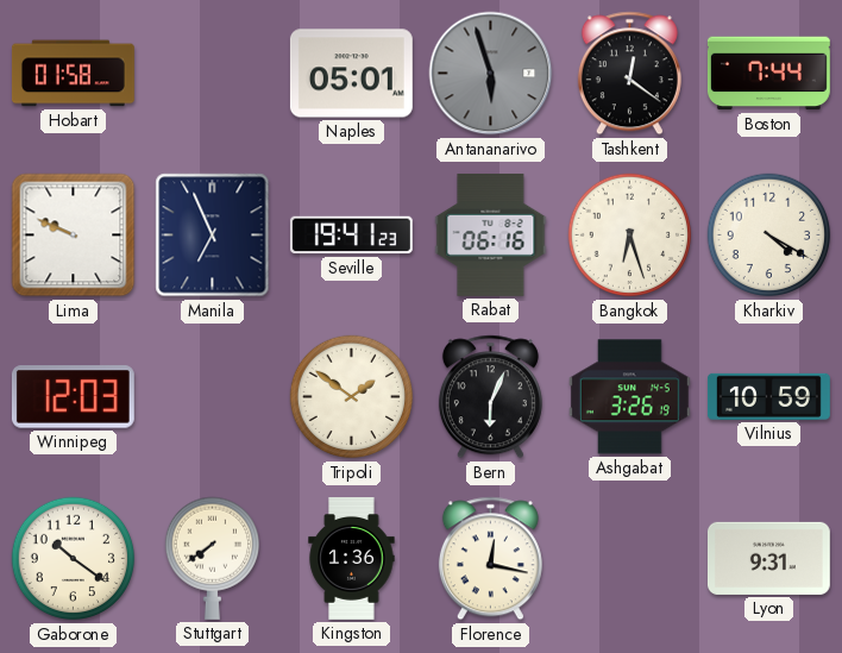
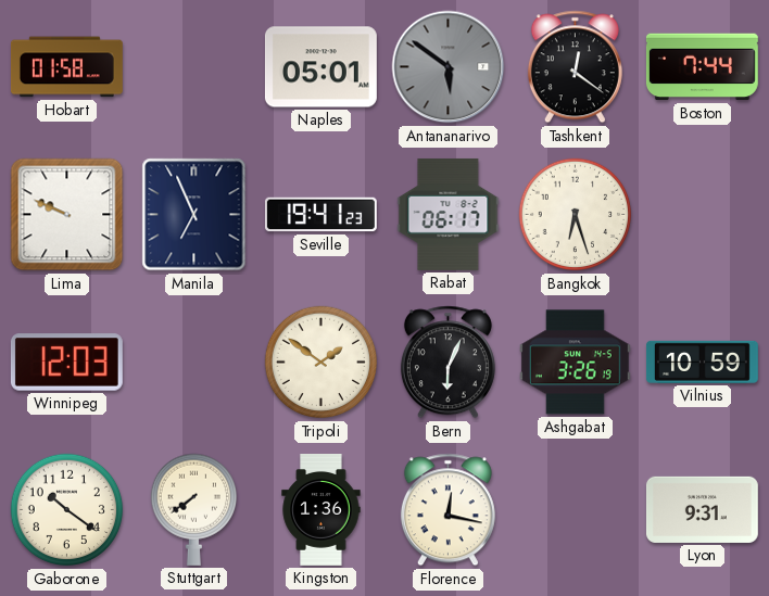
Antananarivo: 5:57 -> 5:51 (449, 67)
Rabat: 06:16 -> 06:17 (449, 214)
Kharkiv: 4:20 -> none (769, 236)
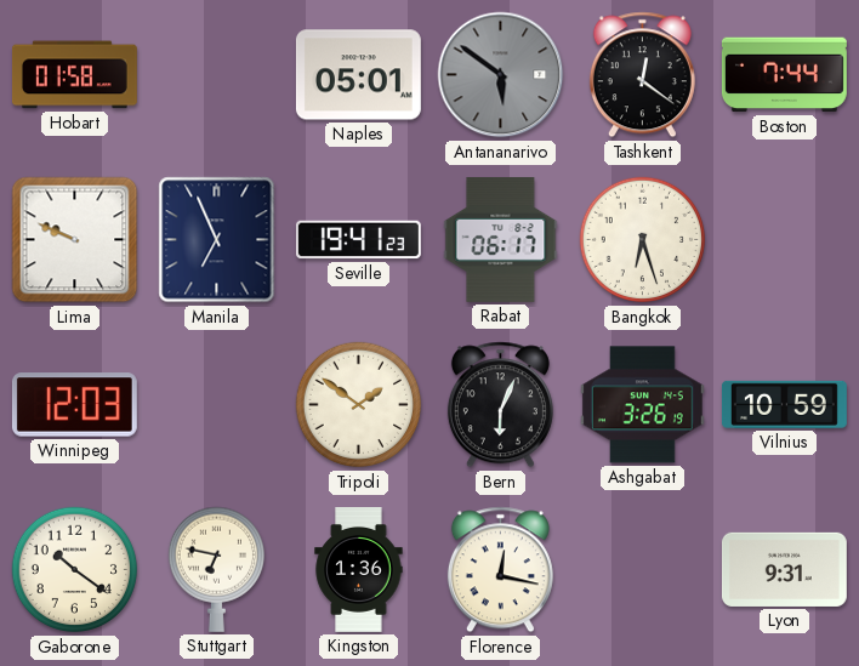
Stuttgart: 7:39 -> 6:47 (216, 569)
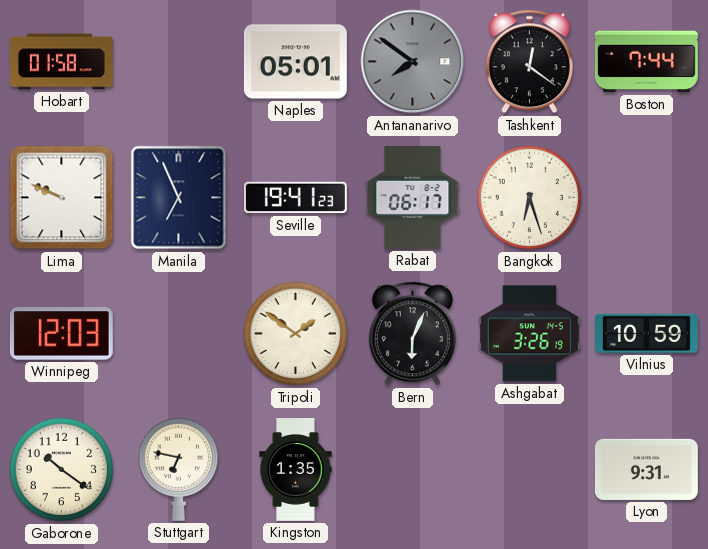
Antananarivo: 5:51 -> 7:51 (413, 62)
Kingston: 1:36 -> 1:35 (296, 470)
Florence: 12:17 -> none (500, 570)
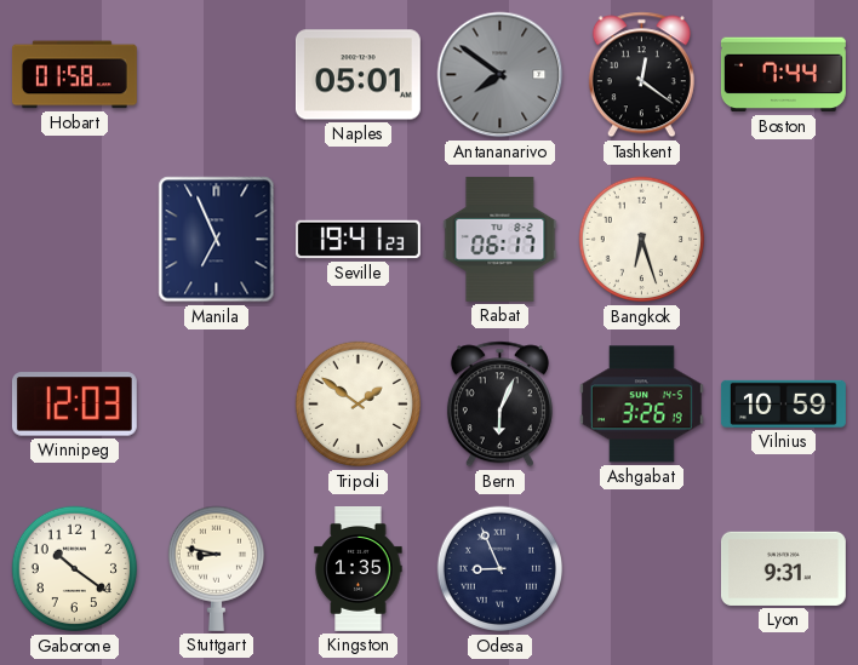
Lima: 9:49 -> none (62, 198)
Stuttgart: 6:47 -> 8:47 (216, 568)
Odesa: none -> 8:56 (501, 569)
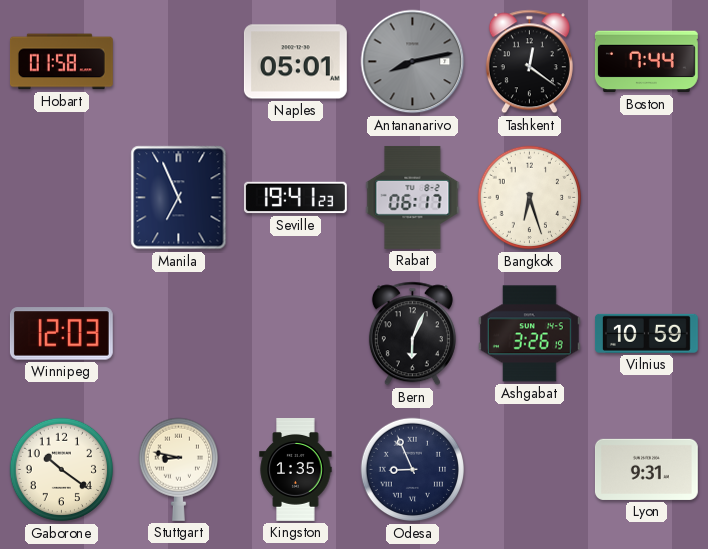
Antananarivo: 7:51 -> 8:13 (413, 62)
Tripoli: 1:51 -> none (359, 405)
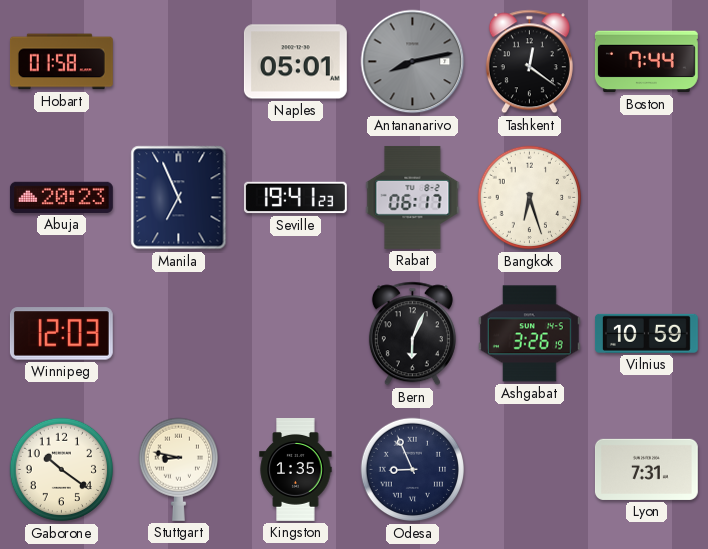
Abuja: none -> 20:23 (61, 197)
Lyon: 9:31 -> 7:31 (646, 469)
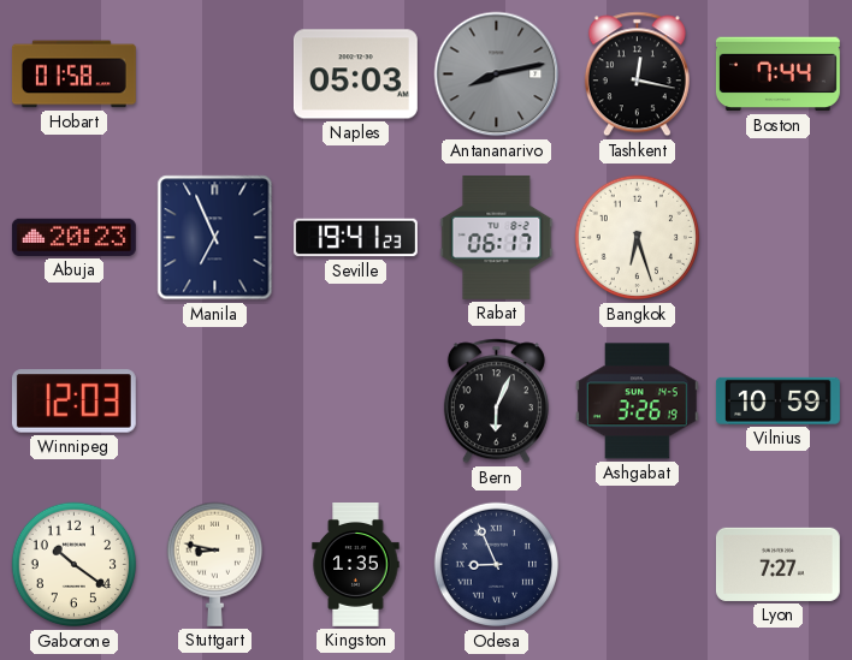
Naples: 05:01 -> 05:03 (355, 75)
Tashkent: 12:21 -> 12:17 (637, 75)
Lyon: 7:31 -> 7:27 (777, 564)
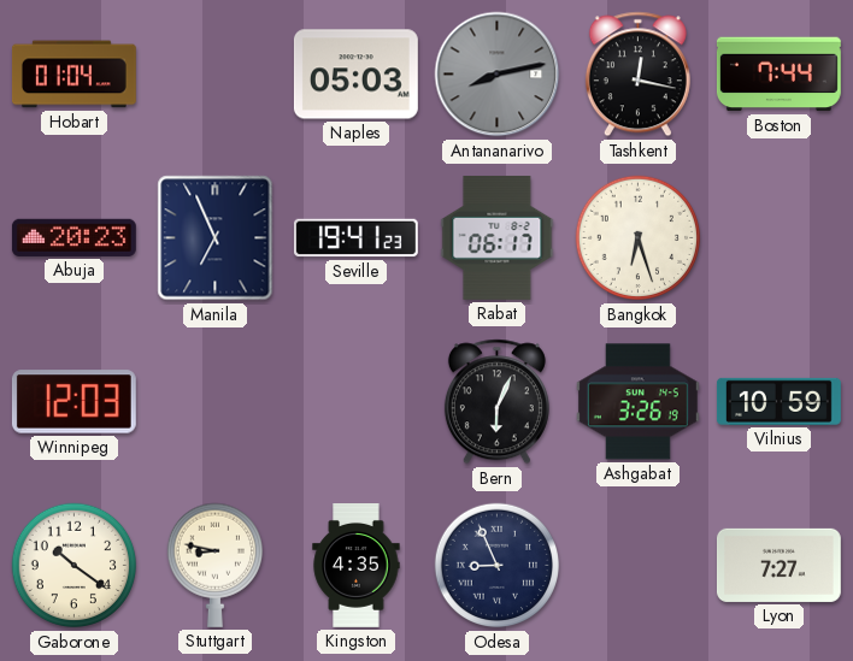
Hobart: 01:58 -> 01:04 (73, 75)
Kingston: 1:35 -> 4:35 (357, 566)
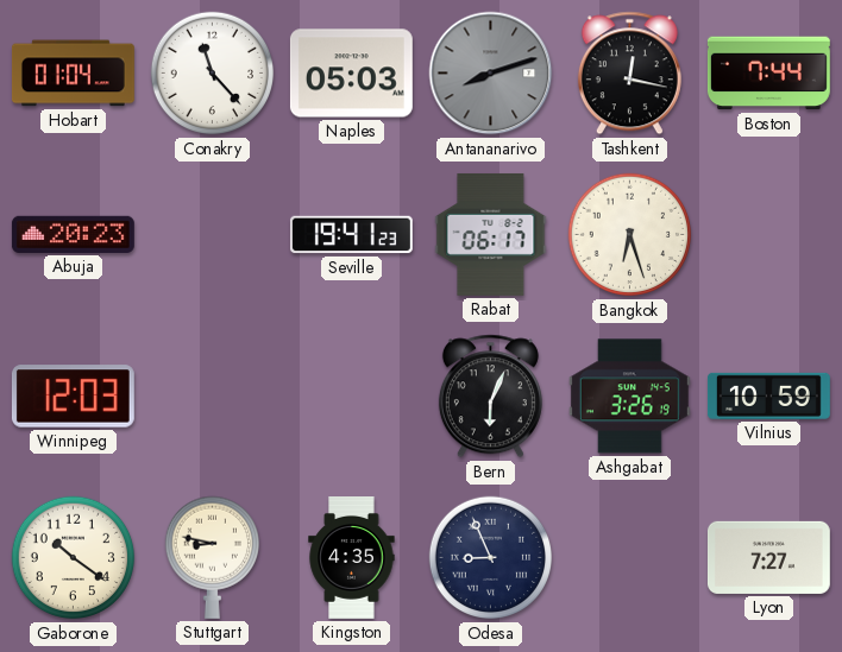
Conakry: none -> 11:23 (213, 74)
Antananarivo: 8:13 -> 8:12 (491, 74)
Manila: 6:56 -> none (216, 238)
